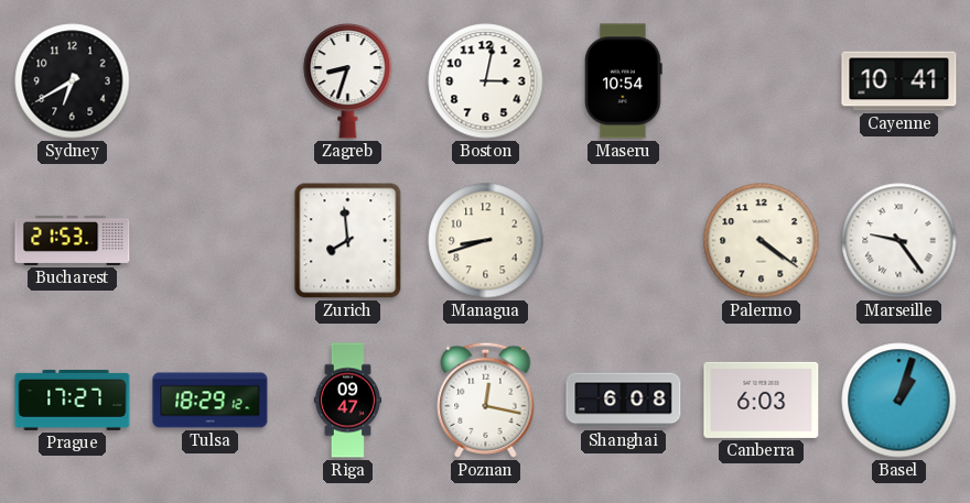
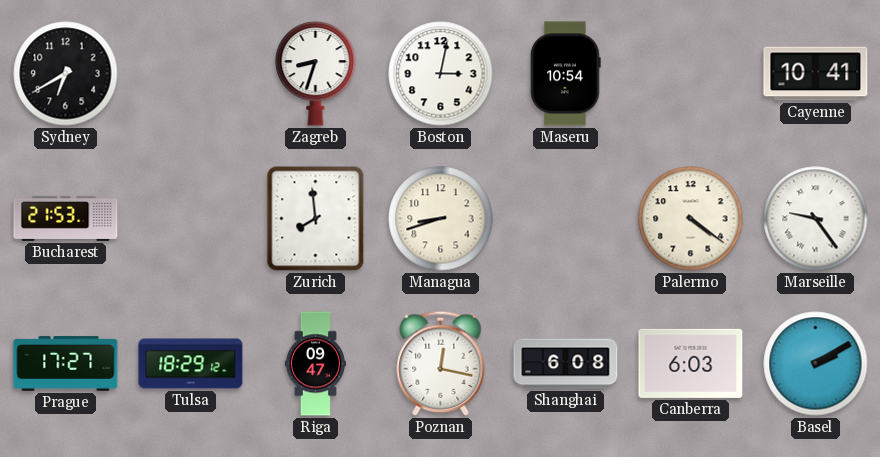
Basel: 1:03 -> 2:10 (816, 364)
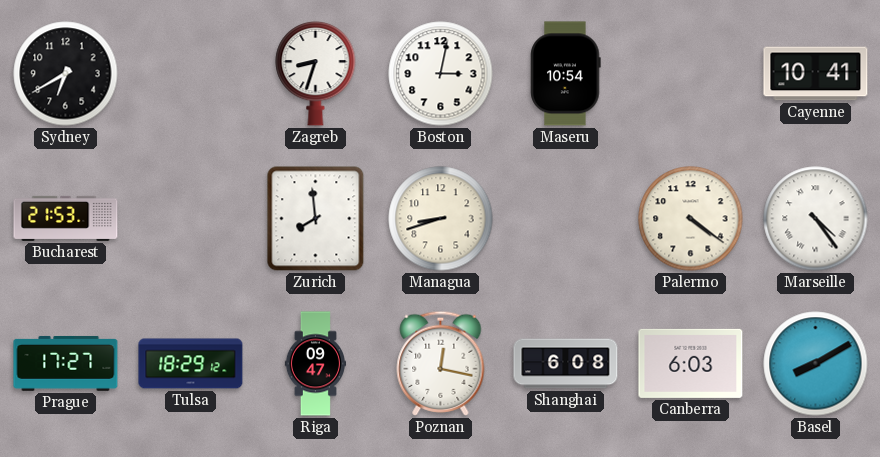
Marseille: 9:24 -> 4:24 (816, 219)
Basel: 2:10 -> 8:10 (816, 364)
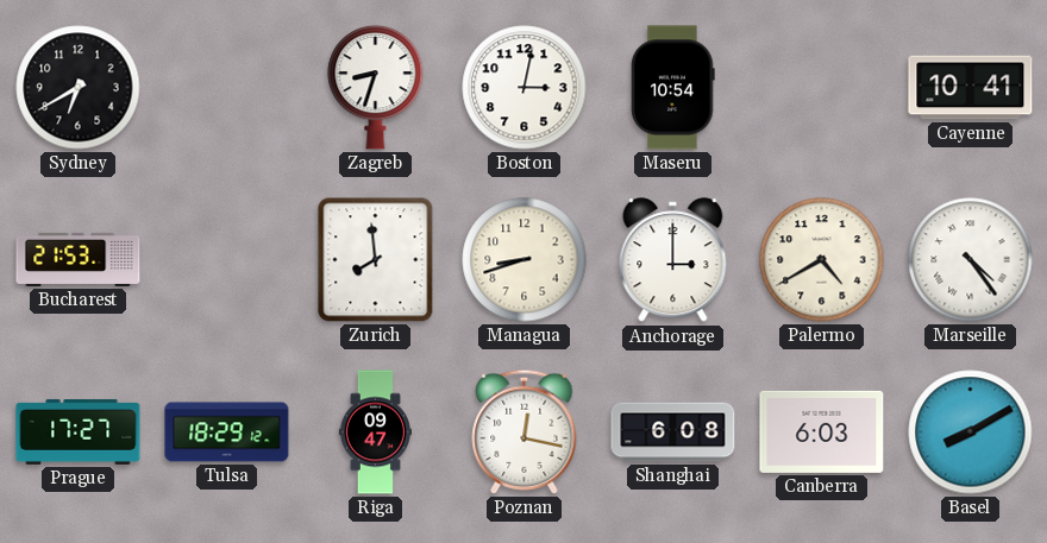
Anchorage: none -> 3:00 (673, 260)
Palermo: 4:21 -> 4:40 (822, 260)
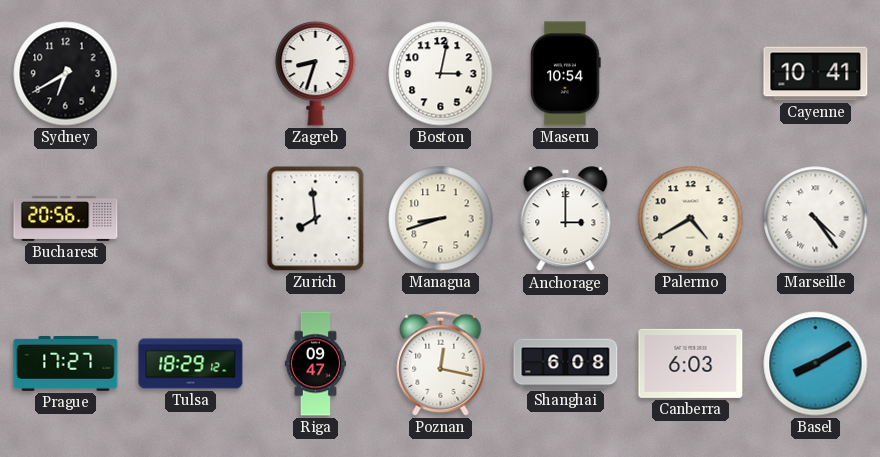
Bucharest: 21:53 -> 20:56 (66, 218)
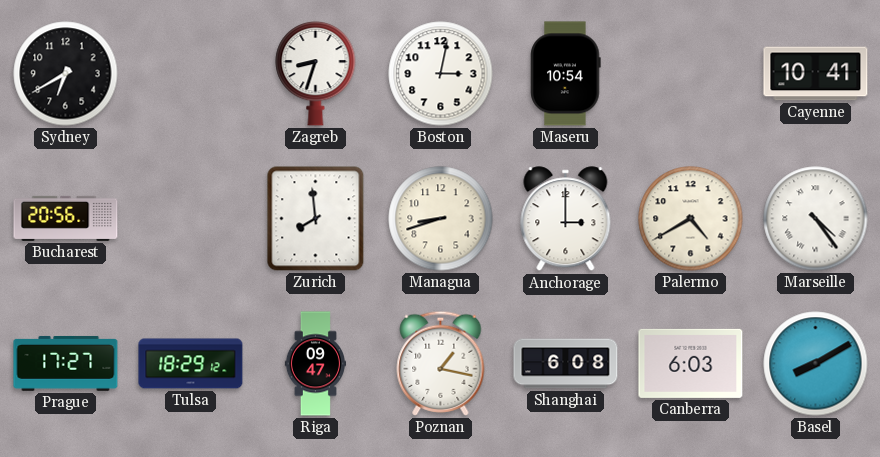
Poznan: 12:17 -> 1:17 (441, 363)
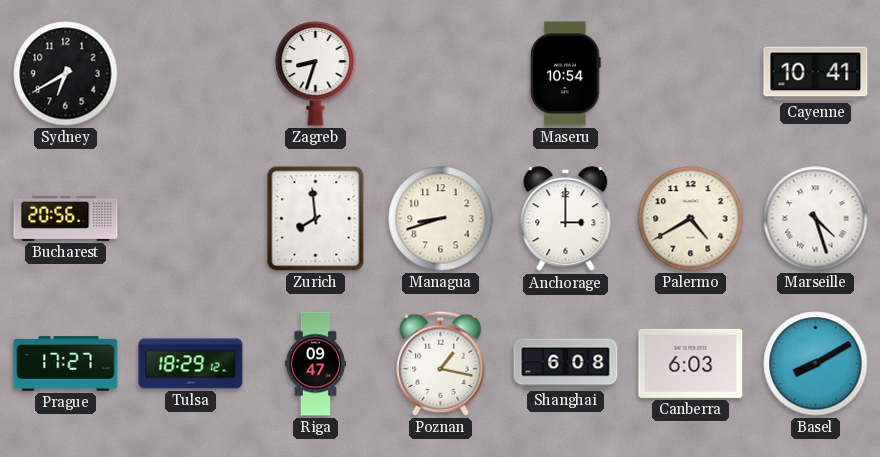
Boston: 3:02 -> none (441, 74)
Marseille: 4:24 -> 4:27 (816, 219)
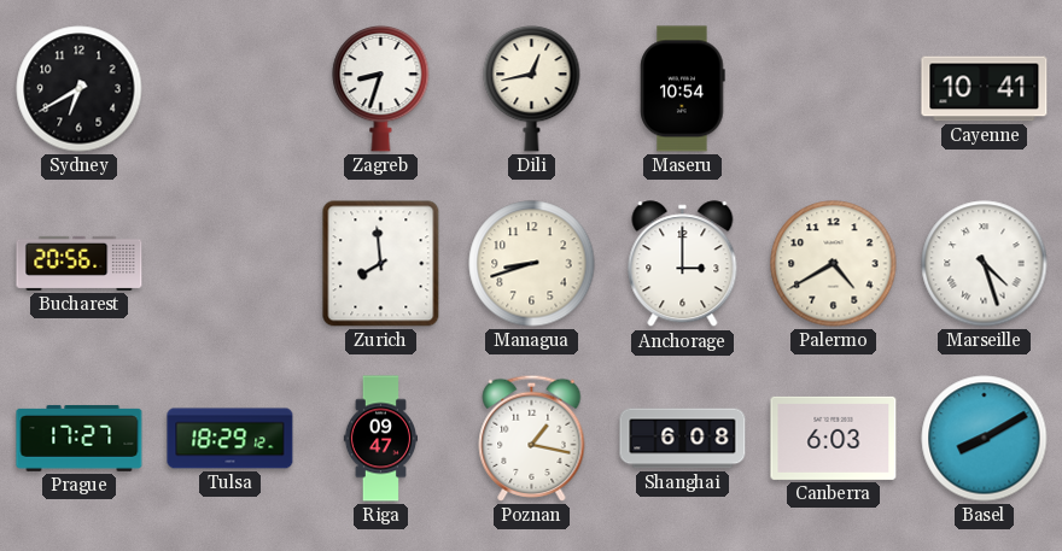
Dili: none -> 12:43 (532, 88)
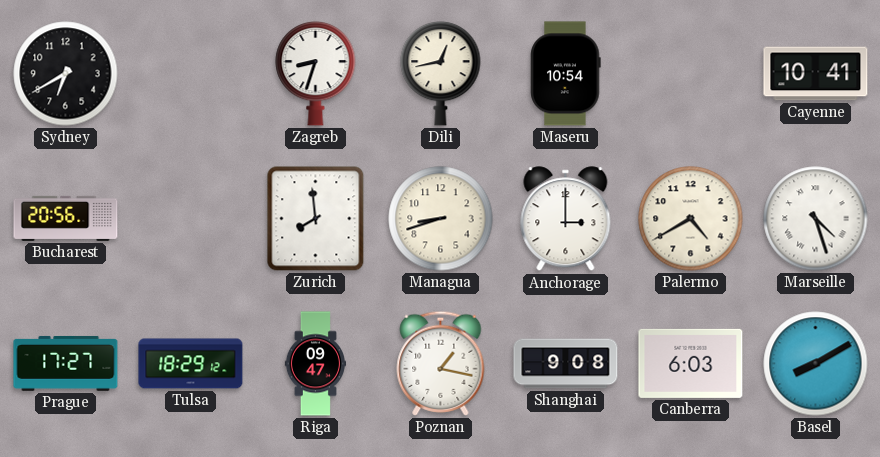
Shanghai: 6:08 -> 9:08 (566, 364)
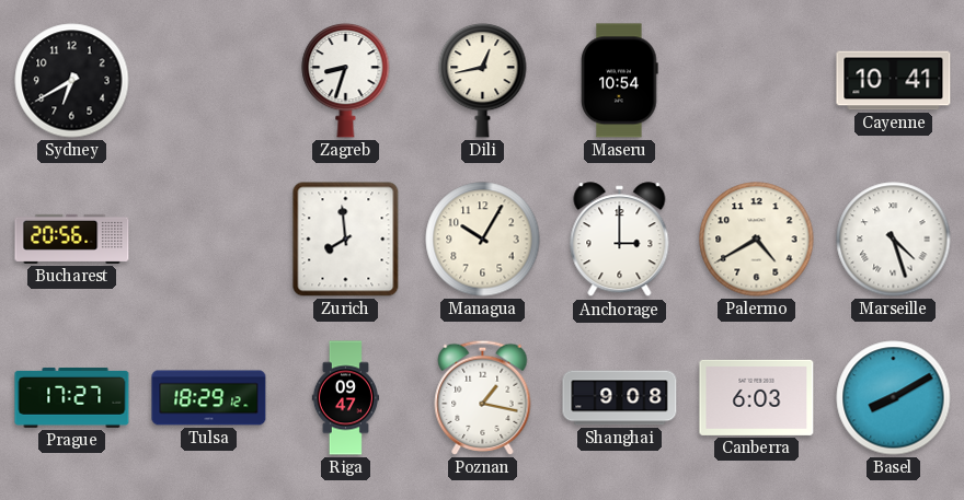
Managua: 8:42 -> 10:05 (483, 240)
